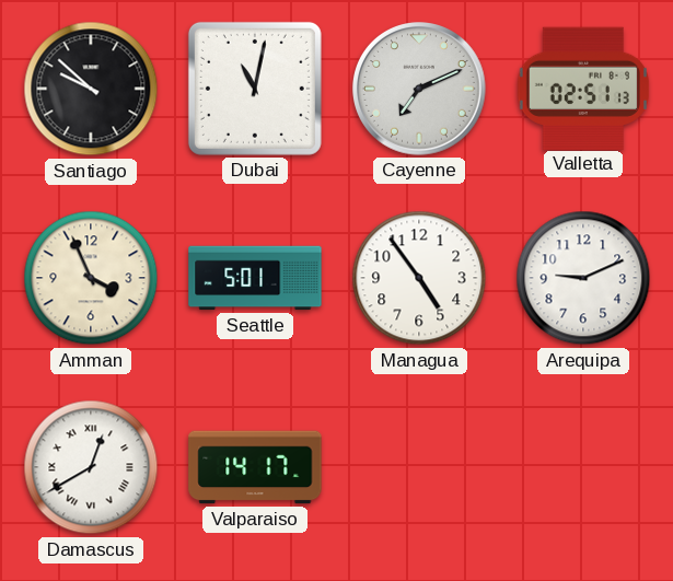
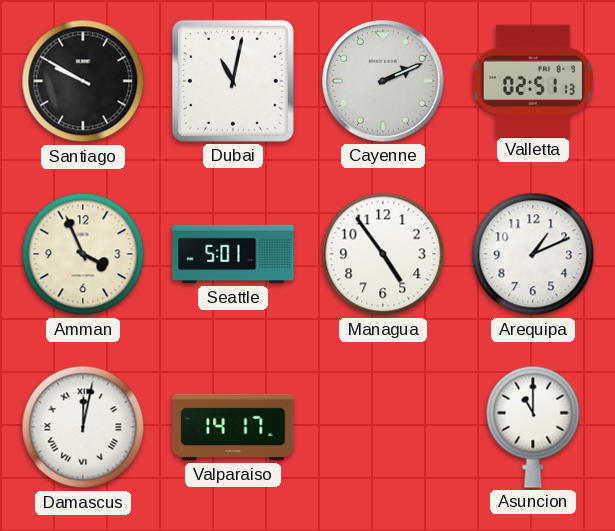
Santiago: 9:52 -> 9:50 (83, 81)
Cayenne: 7:11 -> 2:11 (384, 82)
Arequipa: 9:11 -> 1:11 (533, 254)
Damascus: 12:40 -> 12:02 (83, 427)
Asuncion: none -> 11:00 (533, 427)
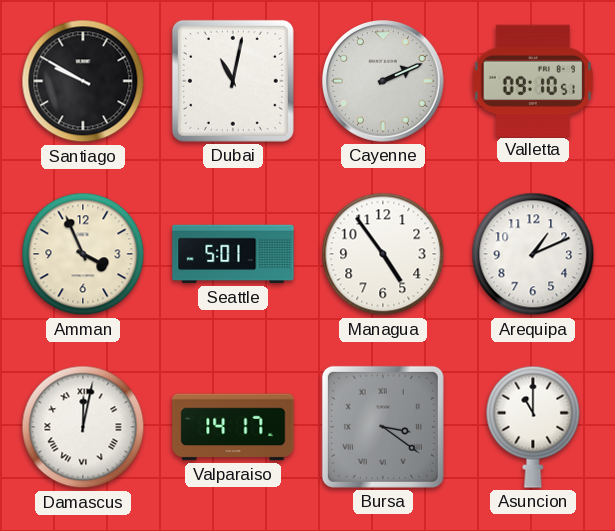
Valletta: 02:51 -> 09:10 (533, 80)
Bursa: none -> 3:21 (383, 427)
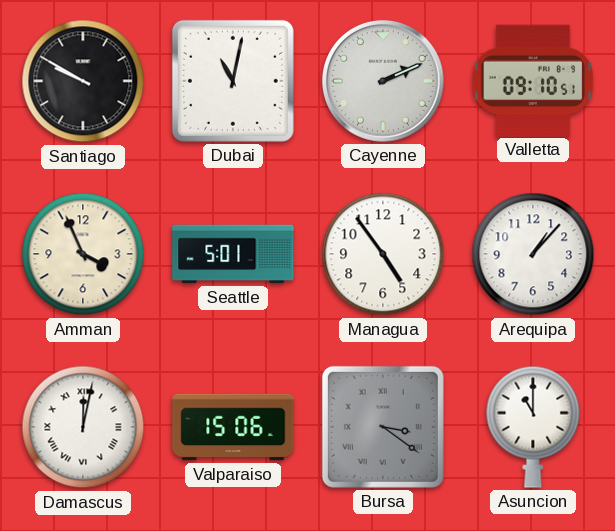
Arequipa: 1:11 -> 1:07 (533, 254)
Valparaiso: 14:17 -> 15:06 (233, 427)
